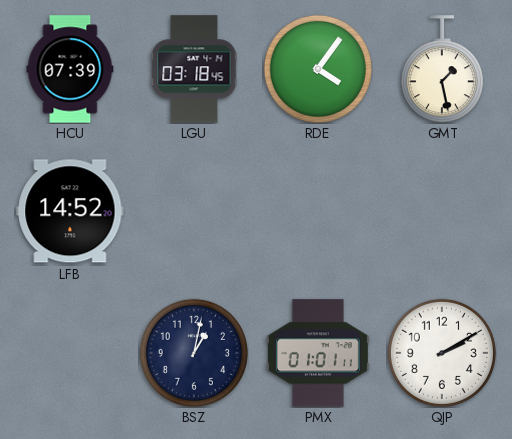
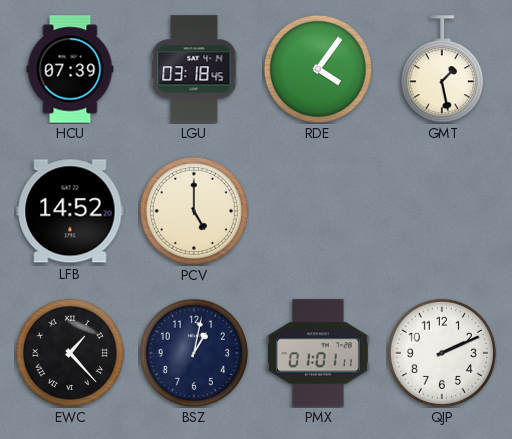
PCV: none -> 5:00 (194, 211)
EWC: none -> 1:23 (70, 353)
QJP: 2:10 -> 2:11 (442, 353)
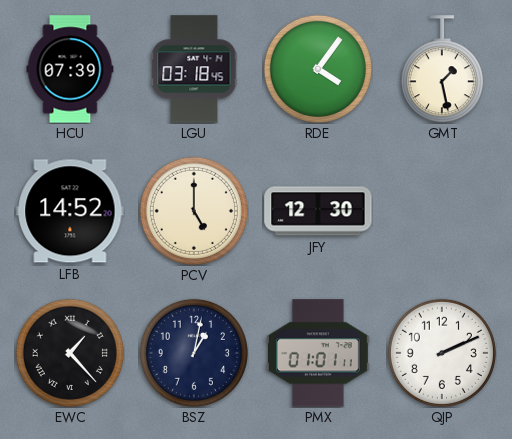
JFY: none -> 12:30 (318, 211)
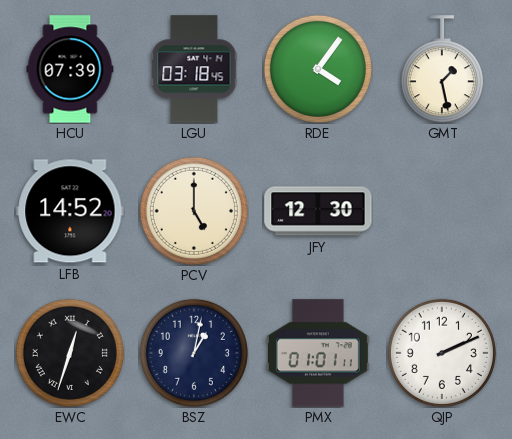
EWC: 1:23 -> 12:33 (70, 353)
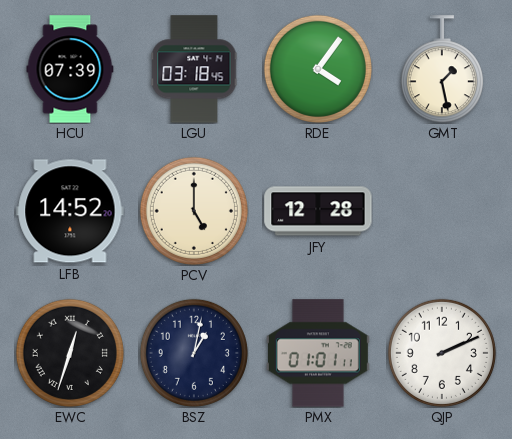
JFY: 12:30 -> 12:28 (318, 211)
